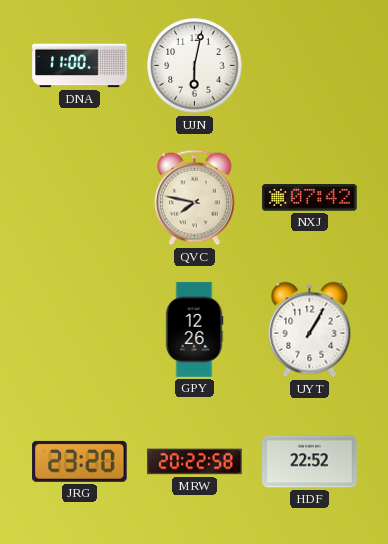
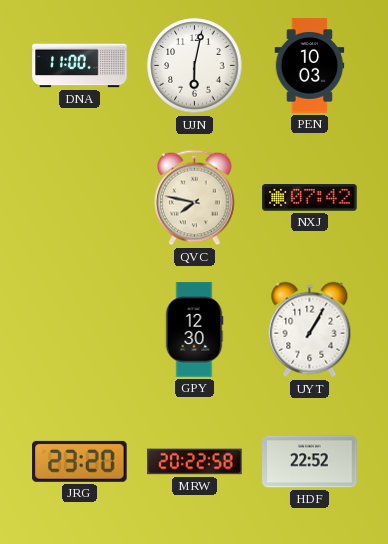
PEN: none -> 10:03 (310, 66)
GPY: 12:26 -> 12:30 (194, 330)
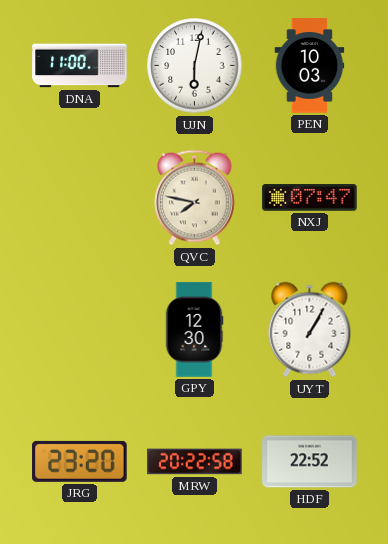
NXJ: 07:42 -> 07:47 (310, 198)
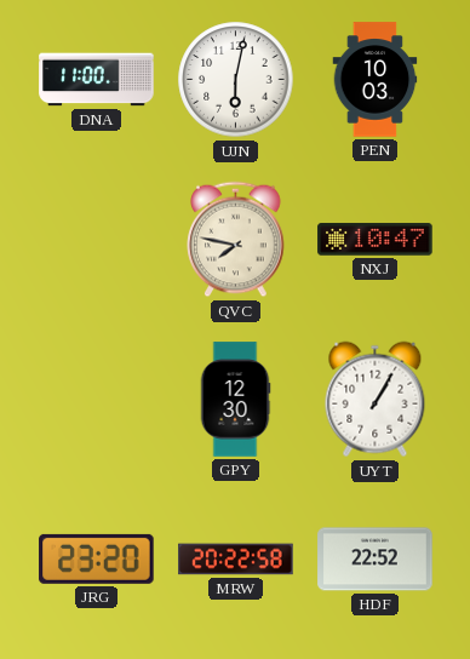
NXJ: 07:47 -> 10:47 (376, 240)
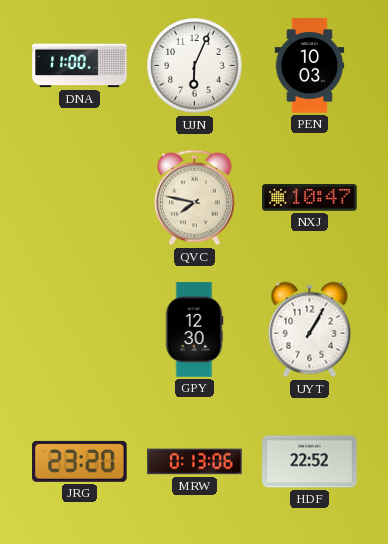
UJN: 6:02 -> 6:04 (195, 66)
MRW: 20:22 -> 0:13 (195, 462)
